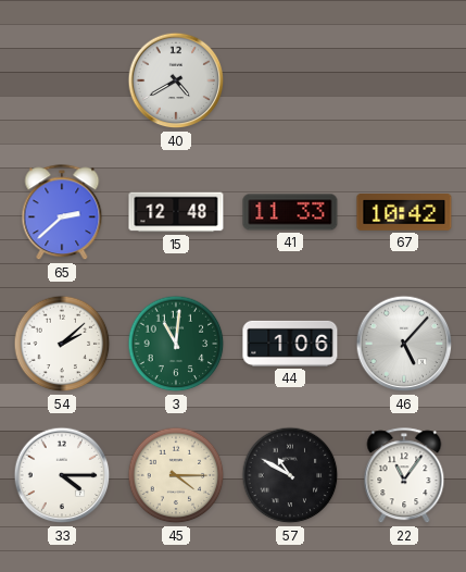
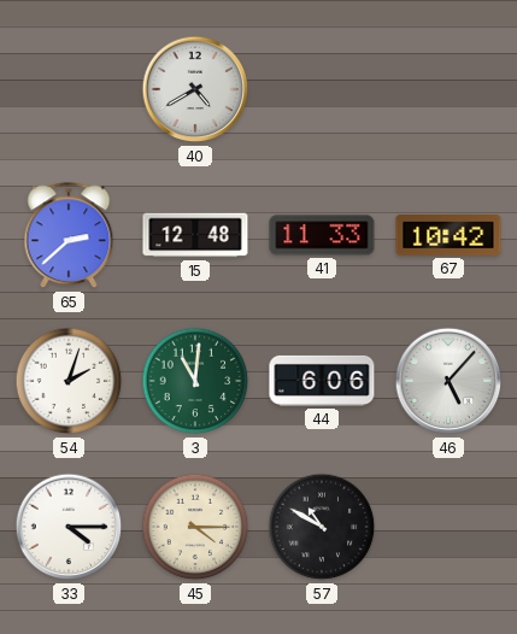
54: 2:08 -> 2:03 (69, 381)
44: 1:06 -> 6:06 (322, 381)
22: 11:06 -> none (404, 476)
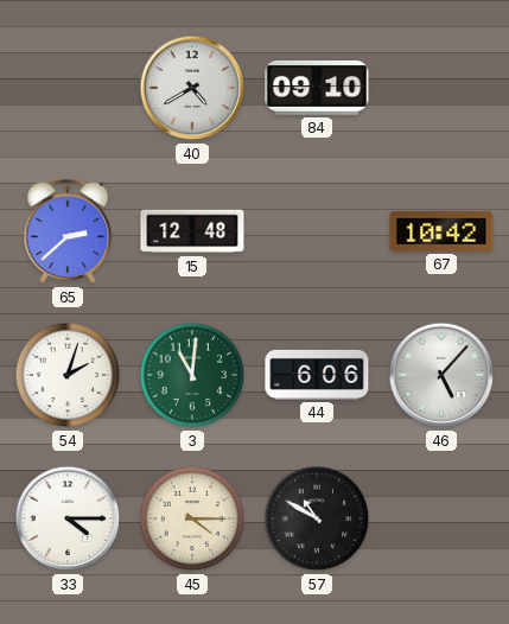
84: none -> 09:10 (317, 89)
41: 11:33 -> none (322, 235)
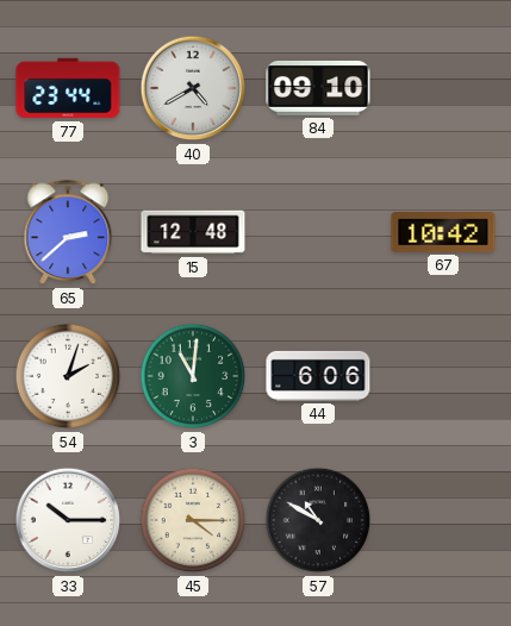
77: none -> 23:44 (68, 88)
46: 5:07 -> none (441, 375)
33: 4:15 -> 10:15 (68, 520)
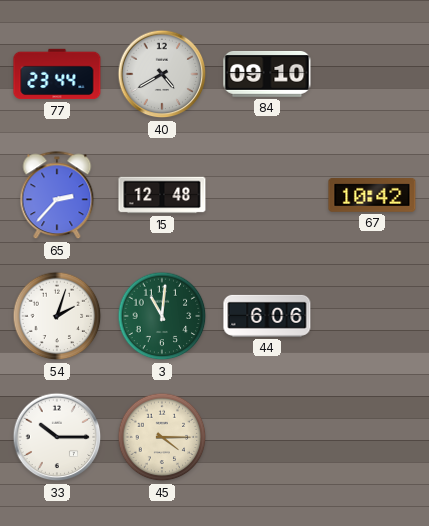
65: 2:38 -> 2:37 (57, 196)
57: 10:50 -> none (318, 520)
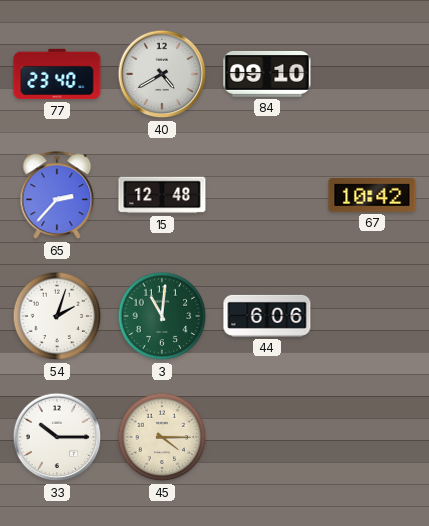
77: 23:44 -> 23:40 (57, 74)
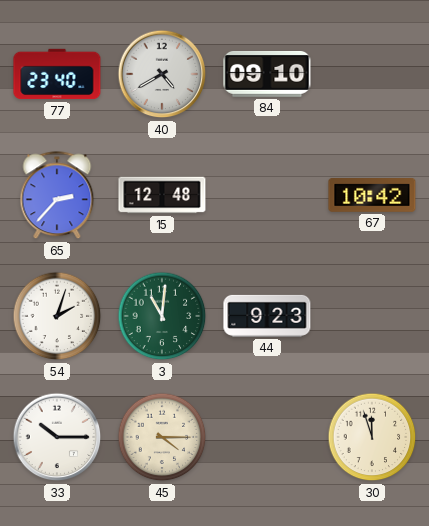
44: 6:06 -> 9:23 (267, 316)
30: none -> 11:57 (372, 437)
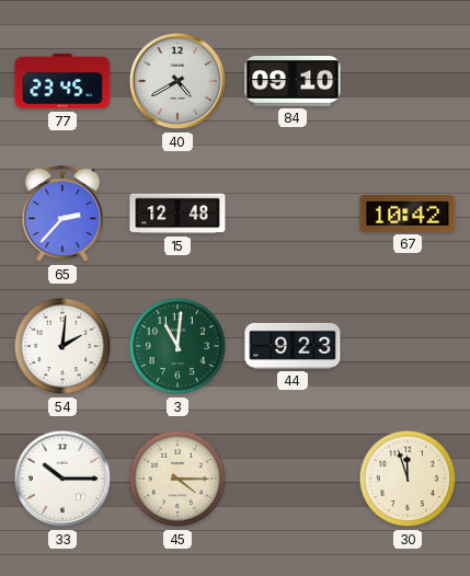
77: 23:40 -> 23:45 (62, 81)
54: 2:03 -> 2:01 (62, 346)
